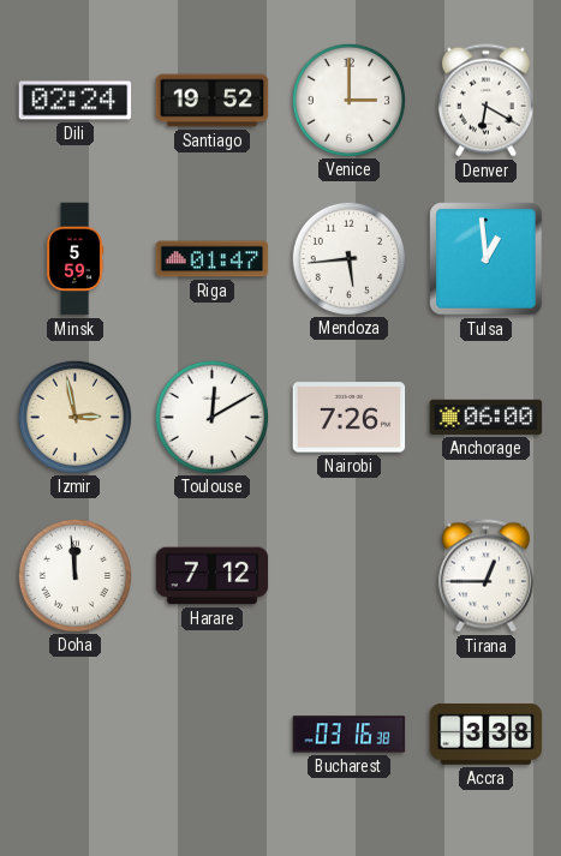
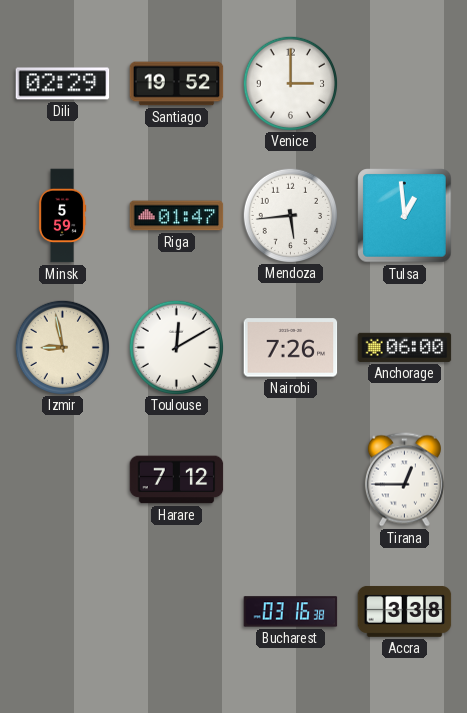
Dili: 02:24 -> 02:29 (63, 84)
Denver: 6:20 -> none (485, 101)
Izmir: 2:58 -> 8:58 (62, 347)
Doha: 11:59 -> none (74, 575)
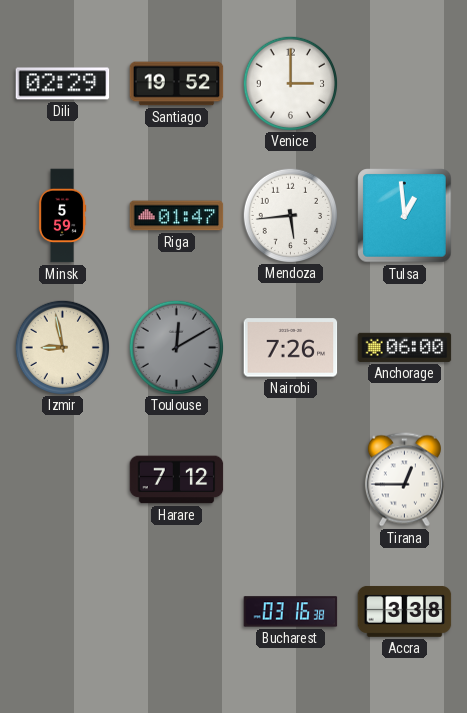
Toulouse dial: white -> grey (176, 347)
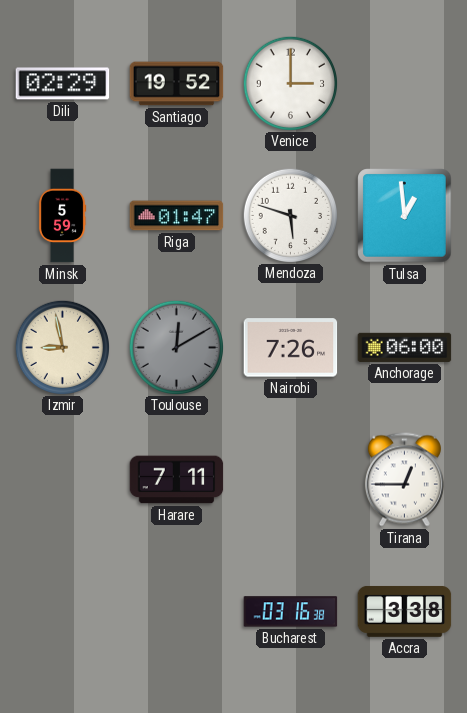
Mendoza: 5:44 -> 5:48 (290, 215)
Harare: 7:12 -> 7:11 (177, 480)
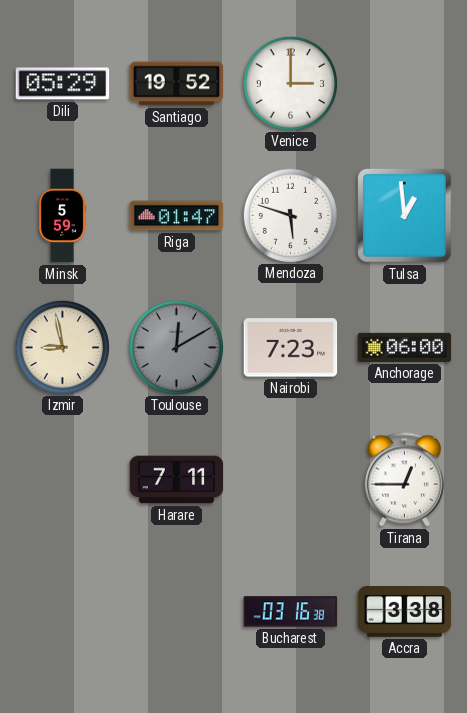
Dili: 02:29 -> 05:29 (63, 84)
Nairobi: 7:26 -> 7:23 (291, 348)
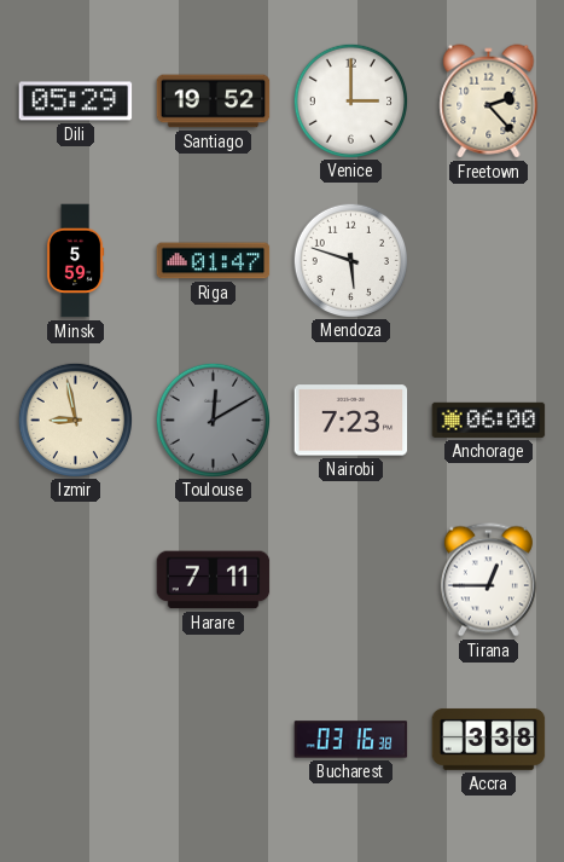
Freetown: none -> 2:23 (489, 102)
Tulsa: 12:59 -> none (405, 216)
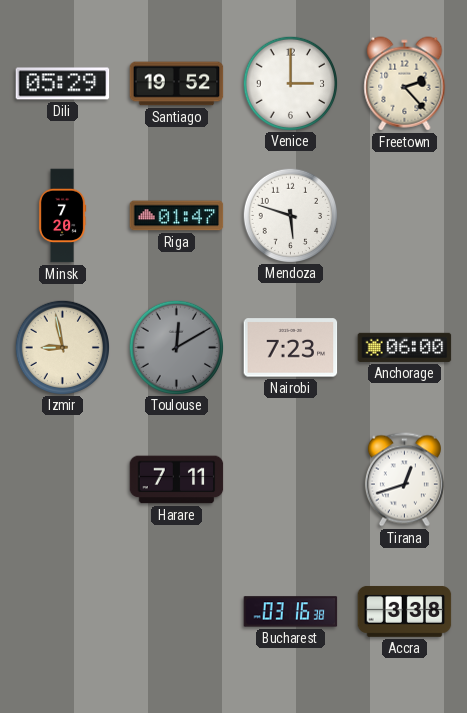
Minsk: 5:59 -> 7:20 (62, 216)
Tirana: 12:45 -> 12:42 (404, 480)
